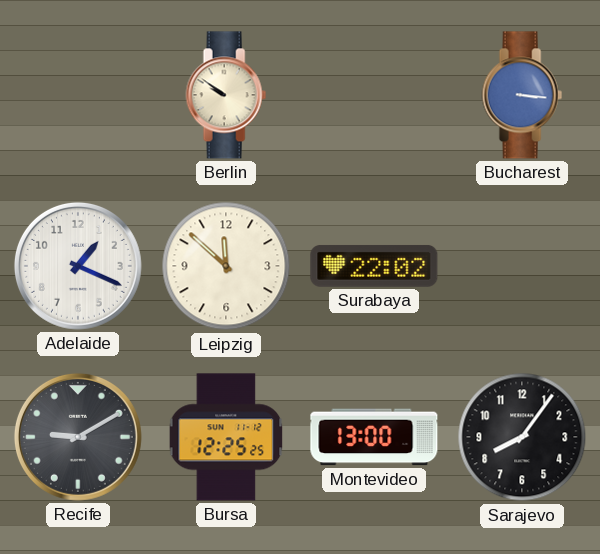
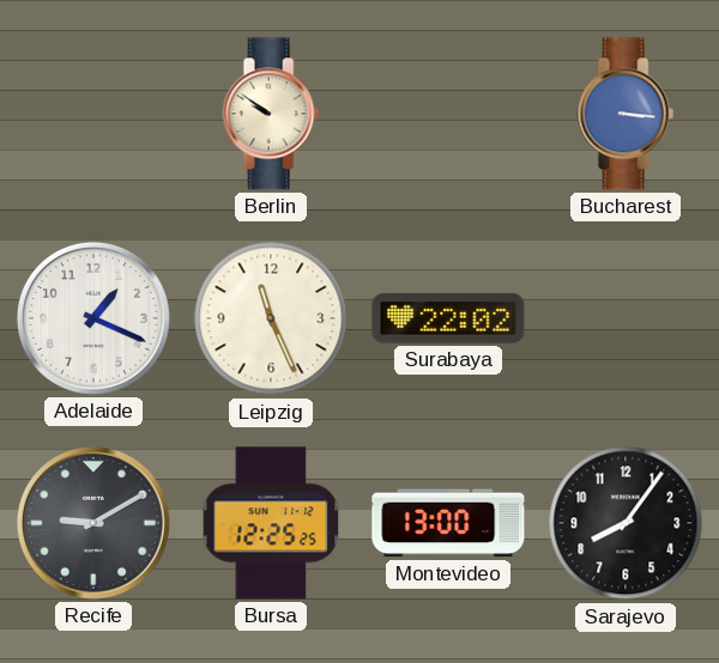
Leipzig: 11:52 -> 11:26 (271, 318)
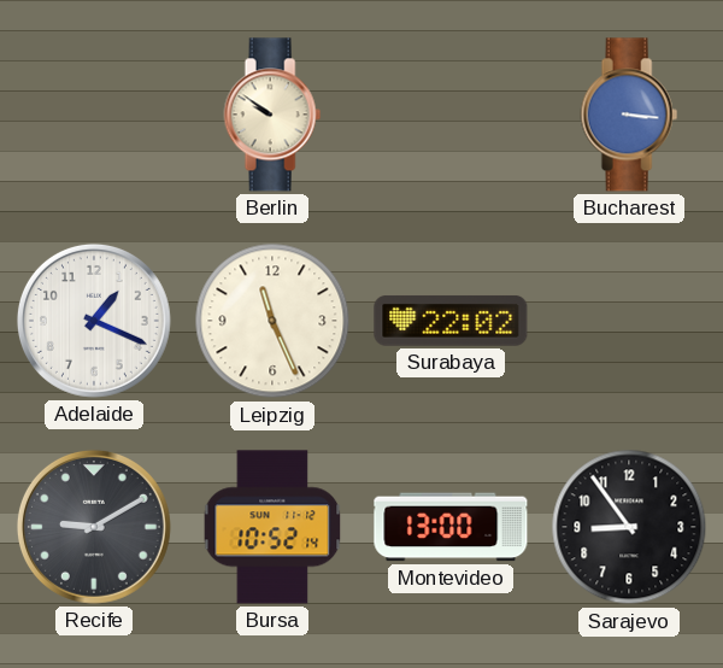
Bursa: 12:25 -> 10:52 (272, 527)
Sarajevo: 8:06 -> 8:54 (629, 527)
